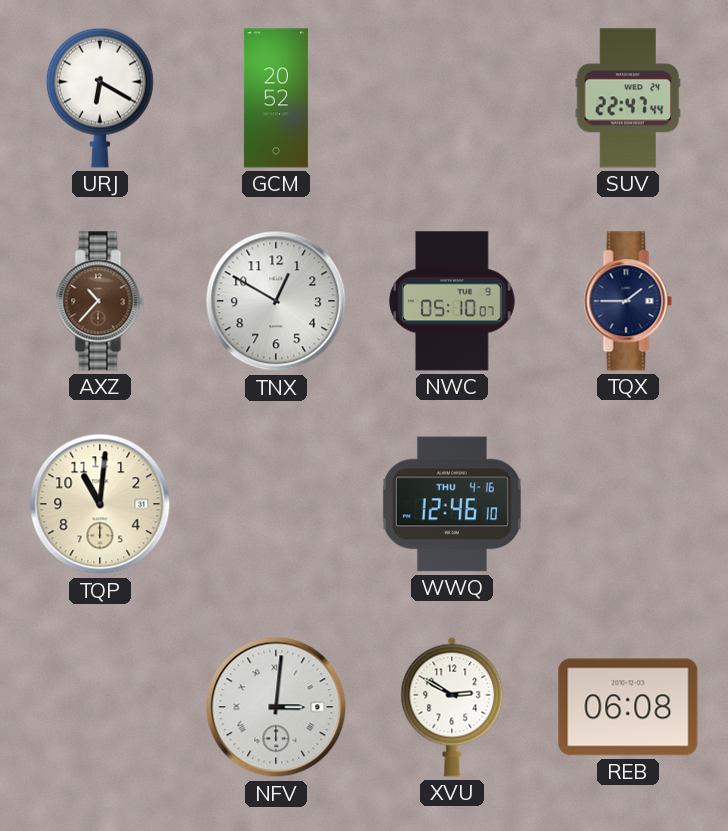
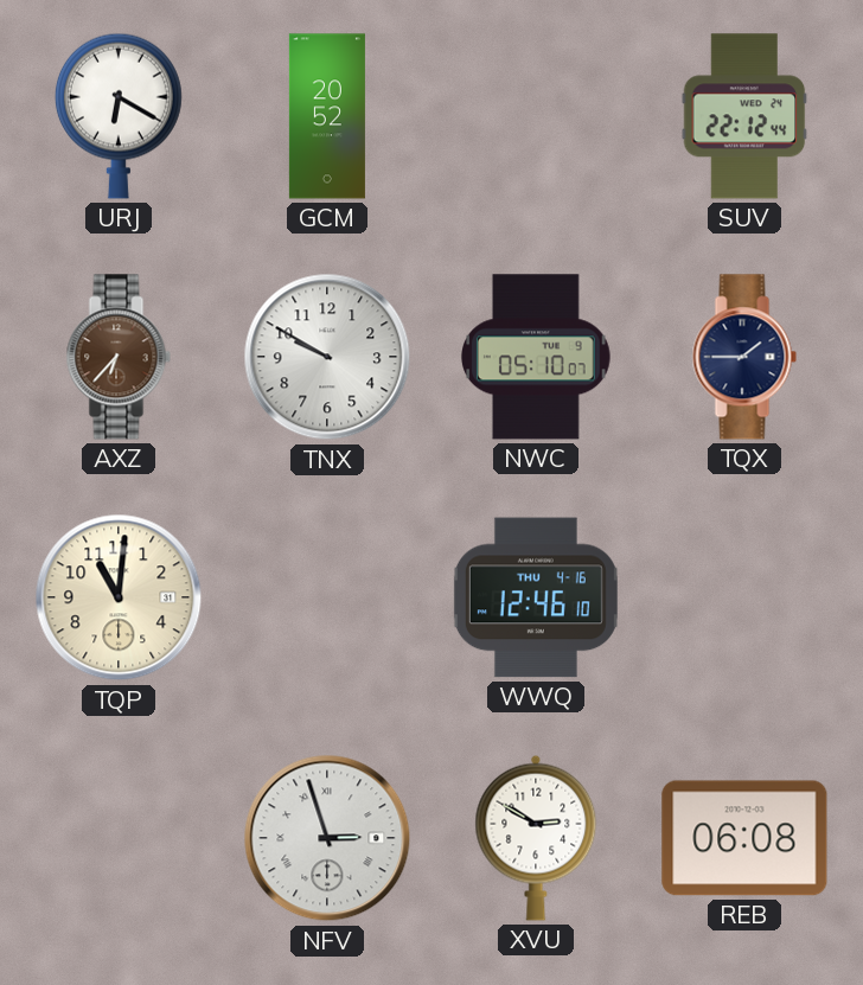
SUV: 22:47 -> 22:12 (744, 116)
AXZ: 10:37 -> 6:37 (119, 357)
TNX: 12:50 -> 9:50 (327, 357)
NFV: 3:01 -> 2:57 (327, 838)
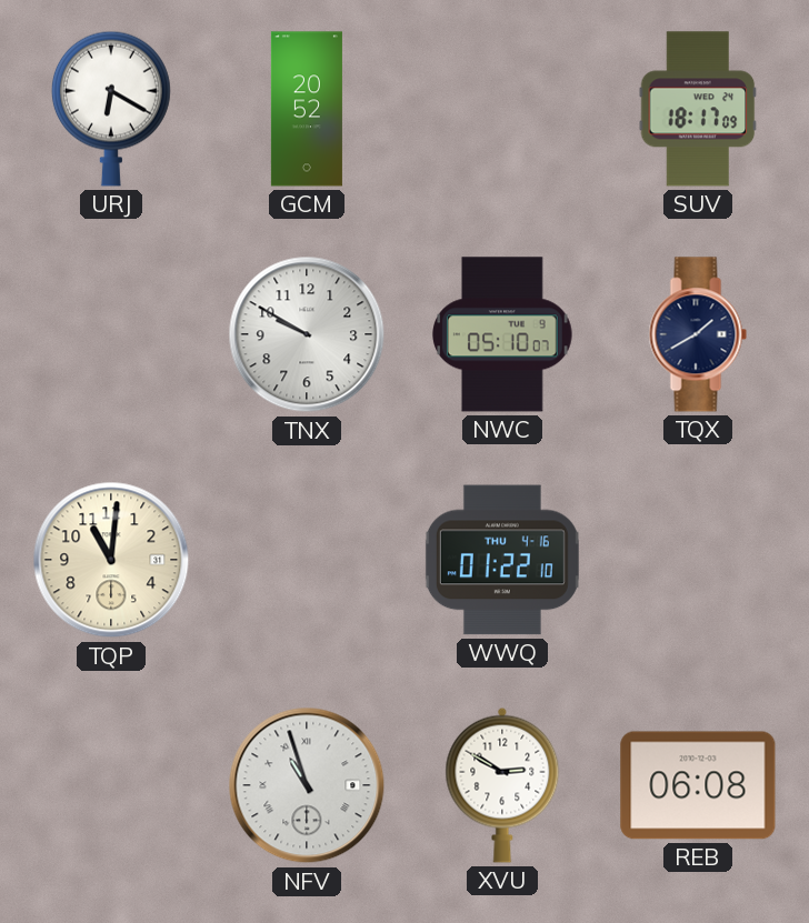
SUV: 22:12 -> 18:17 (698, 109)
AXZ: 6:37 -> none (119, 357)
TQX: 1:45 -> 1:40 (698, 334)
WWQ: 12:46 -> 01:22 (502, 560)
NFV: 2:57 -> 10:57 (307, 785)
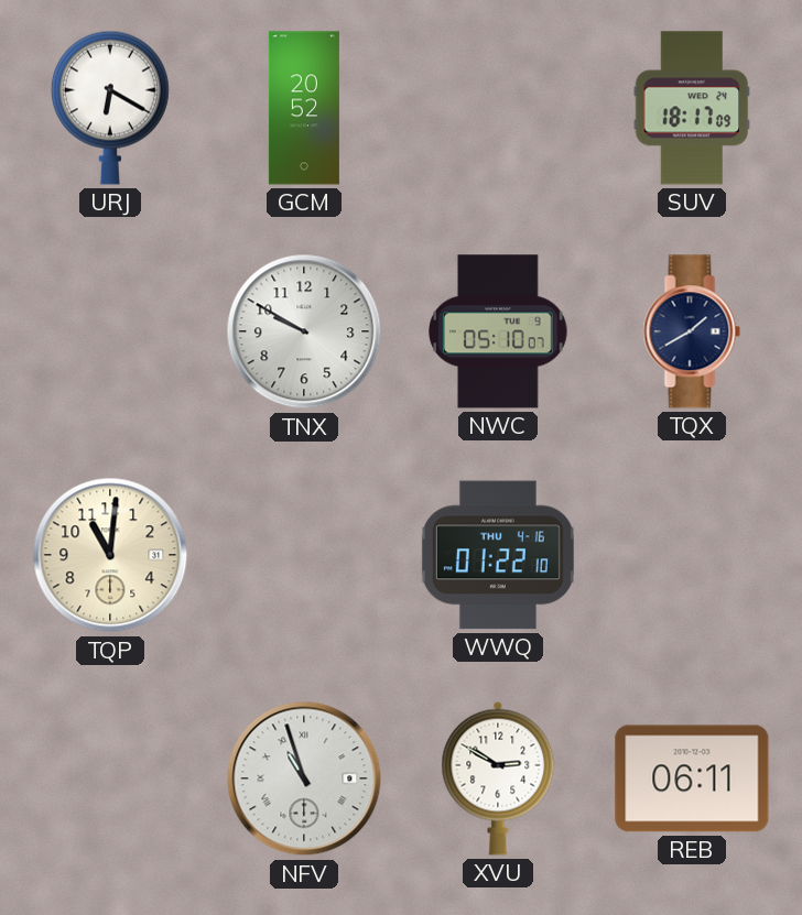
REB: 06:08 -> 06:11 (692, 778)
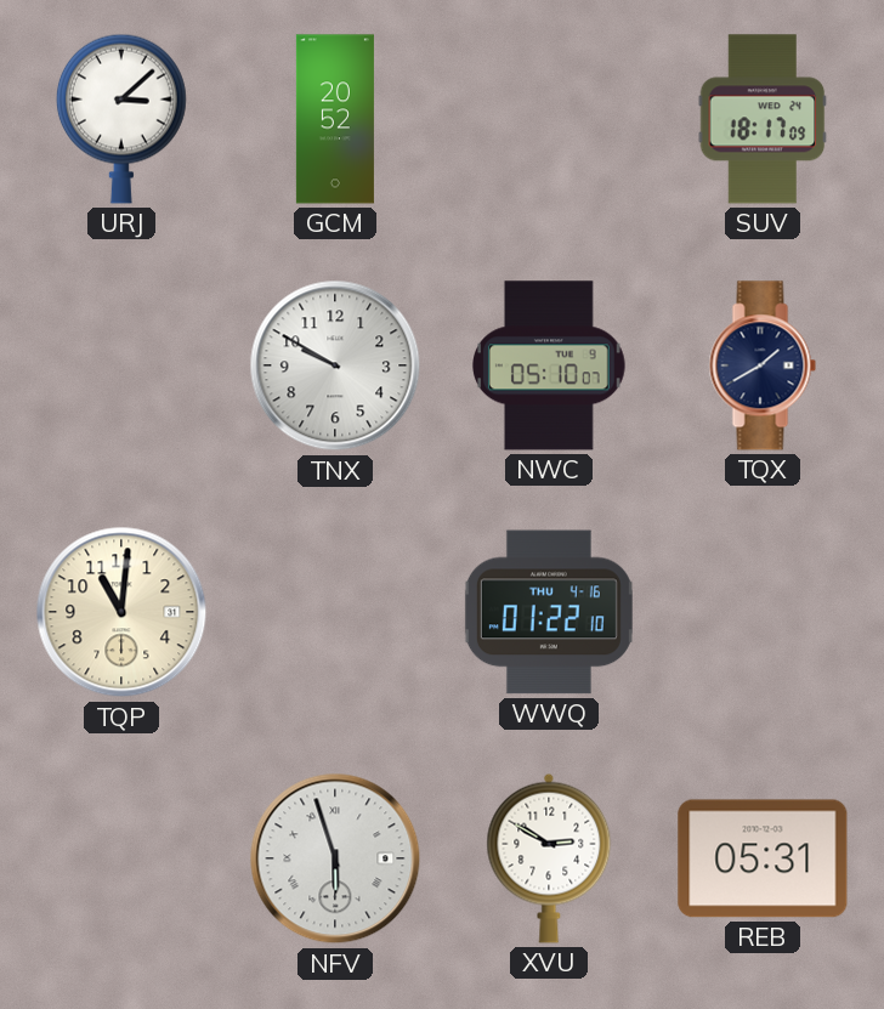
URJ: 6:20 -> 3:08 (121, 119)
NFV: 10:57 -> 5:57 (335, 858)
REB: 06:11 -> 05:31 (763, 858)
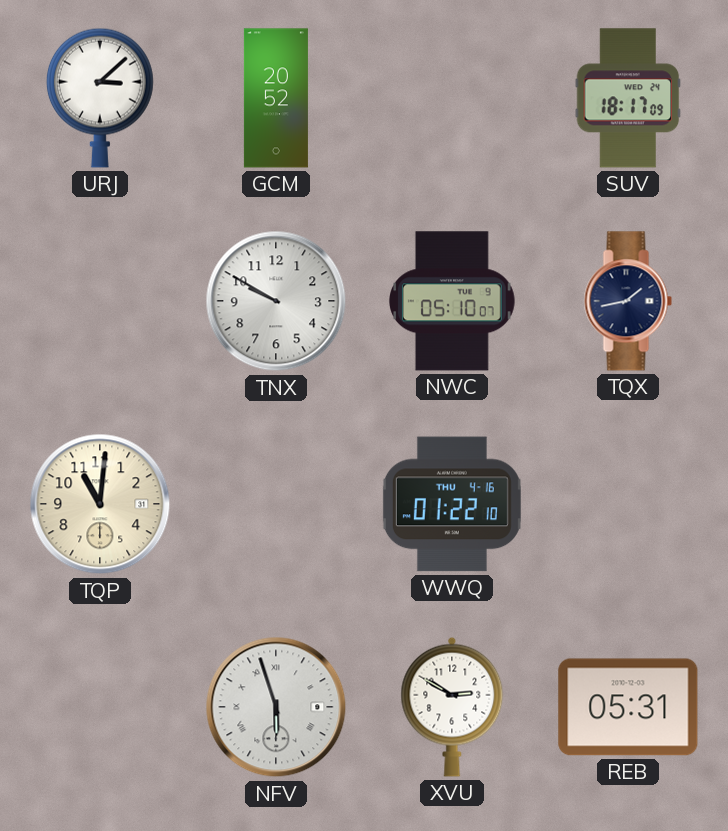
TQX: 1:40 -> 1:43 (628, 301)
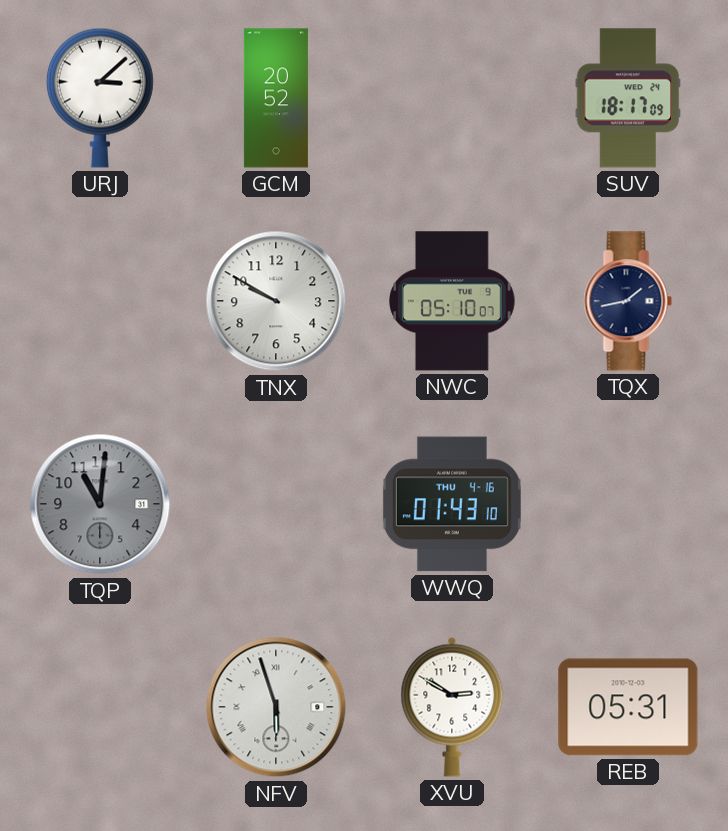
TQP dial: cream -> grey (100, 504)
WWQ: 01:22 -> 01:43 (452, 504)
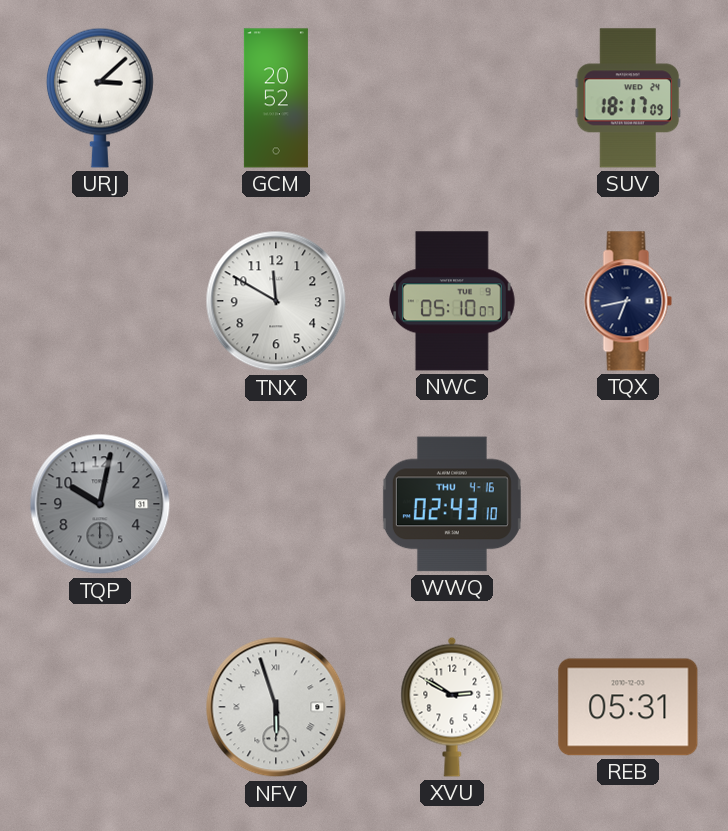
TNX: 9:50 -> 11:50 (276, 301)
TQX: 1:43 -> 6:43 (628, 301)
TQP: 11:01 -> 10:02 (100, 504)
WWQ: 01:43 -> 02:43 (452, 504)
